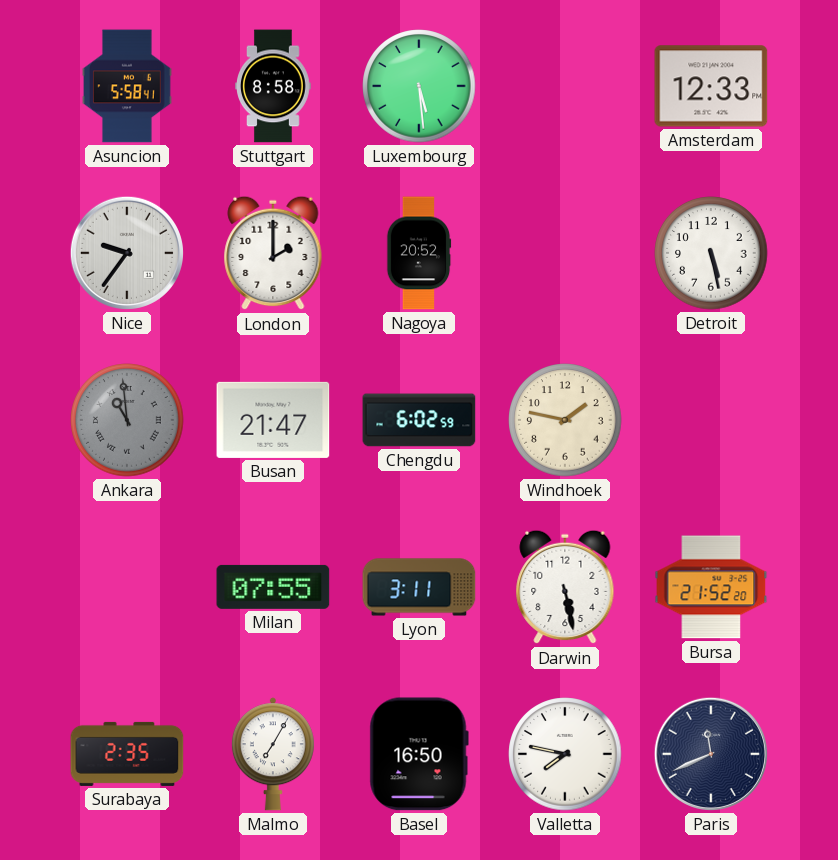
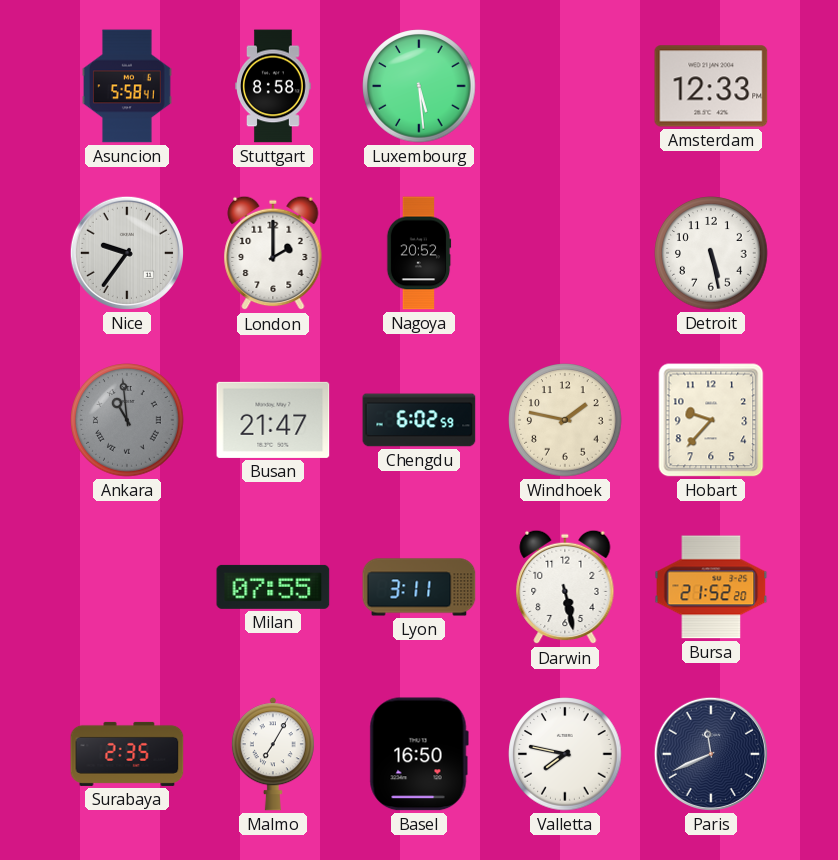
Hobart: none -> 9:37 (711, 420)
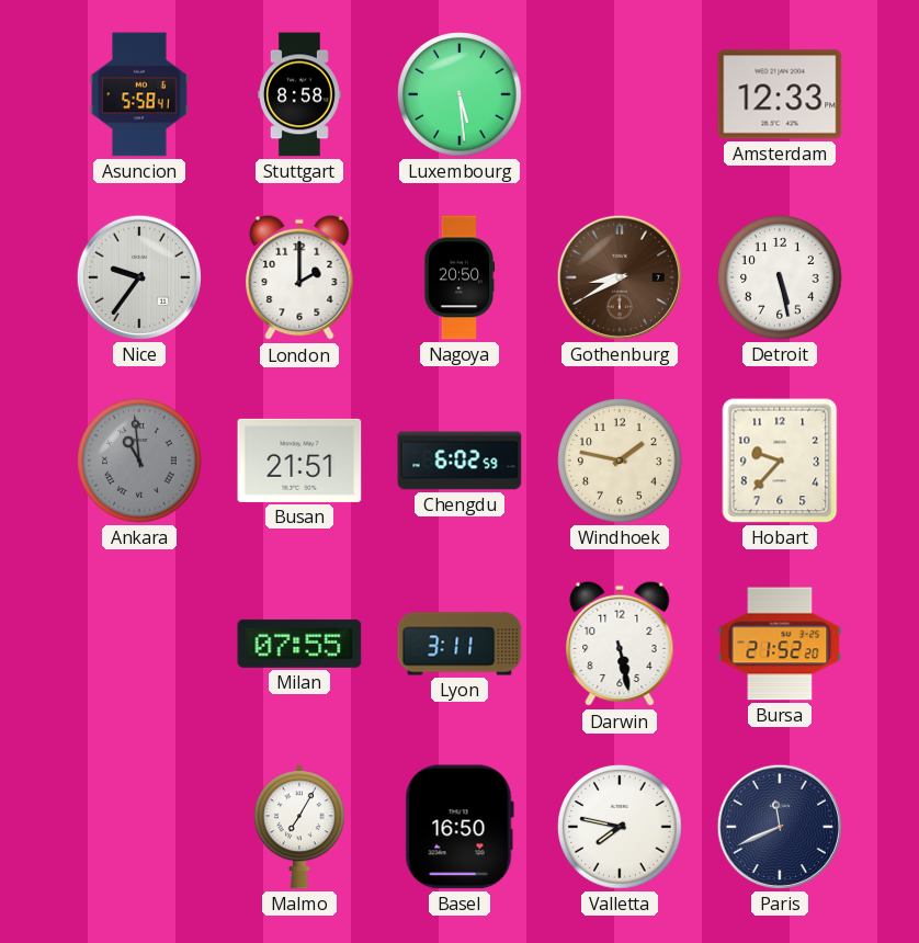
Nagoya: 20:52 -> 20:50 (459, 277)
Gothenburg: none -> 8:40 (620, 277)
Busan: 21:47 -> 21:51 (299, 461)
Surabaya: 2:35 -> none (127, 754)
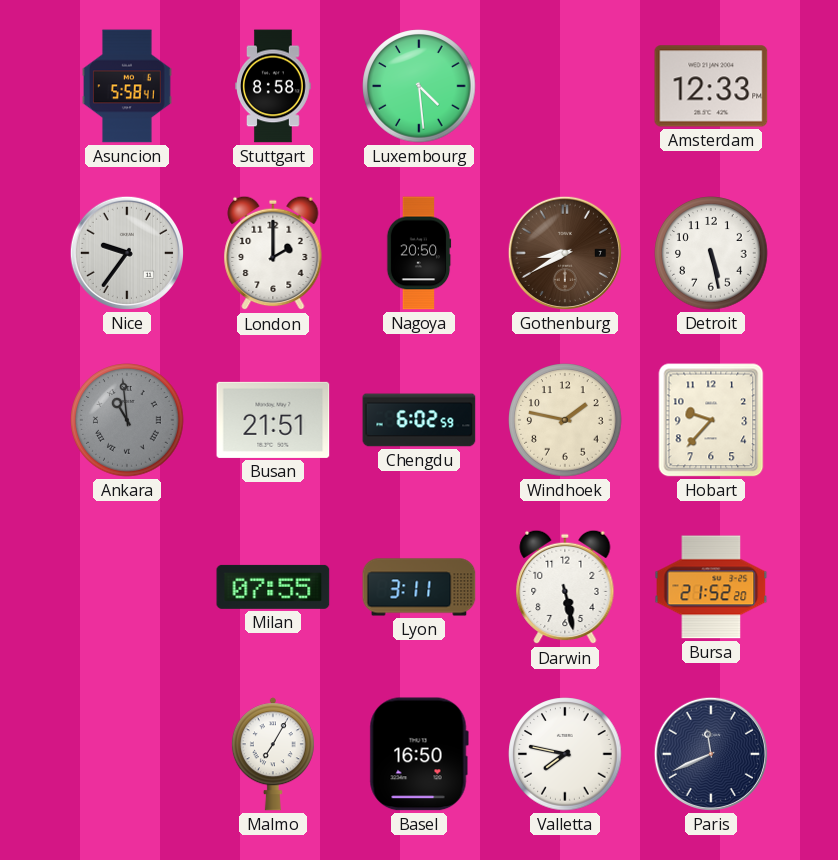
Luxembourg: 5:29 -> 4:29 (419, 86)
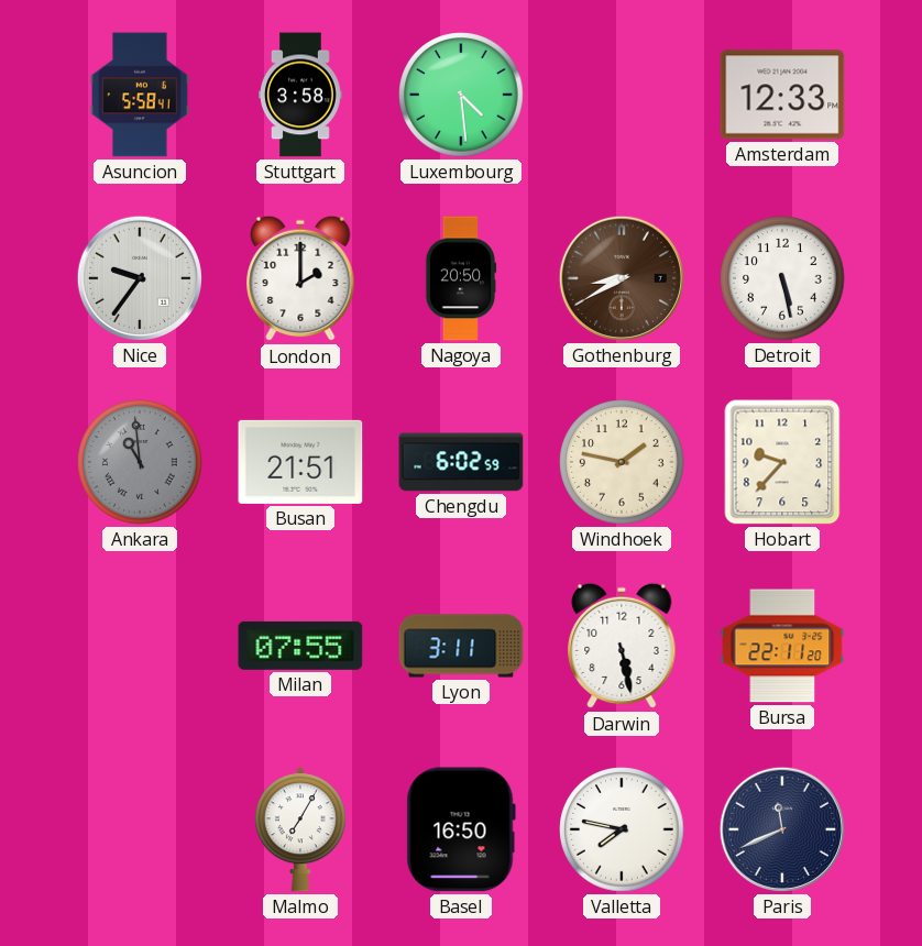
Stuttgart: 8:58 -> 3:58 (301, 95)
Bursa: 21:52 -> 22:11 (782, 646)
